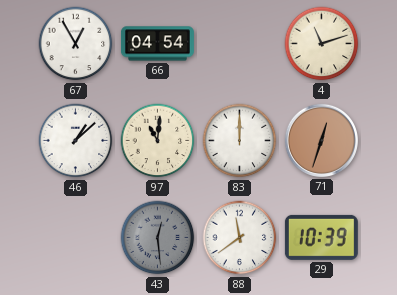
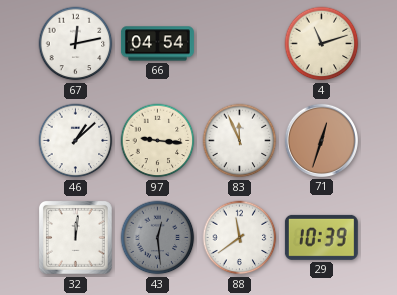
67: 12:55 -> 12:13 (76, 44)
97: 11:01 -> 9:16 (158, 141)
83: 12:00 -> 11:56 (240, 141)
32: none -> 12:01 (76, 238)
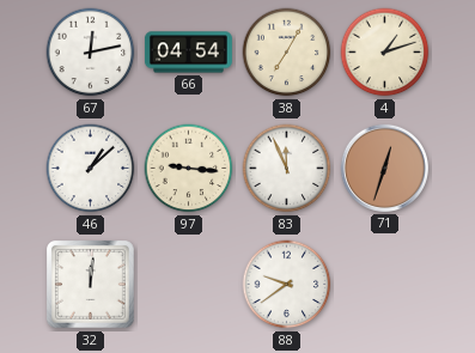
38: none -> 7:05 (287, 53)
4: 11:12 -> 1:12 (385, 53)
43: 12:29 -> none (158, 238)
88: 11:39 -> 9:39 (287, 285)
29: 10:39 -> none (321, 237)
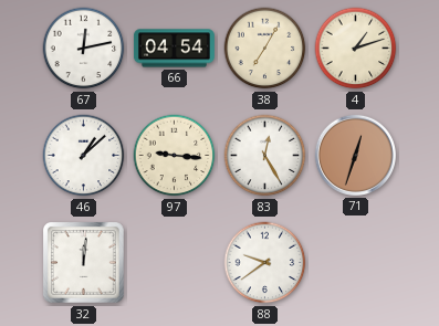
83: 11:56 -> 12:25 (265, 156)
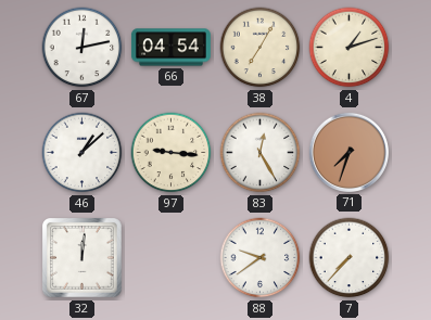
71: 12:33 -> 7:33 (348, 152)
7: none -> 7:37 (350, 258)
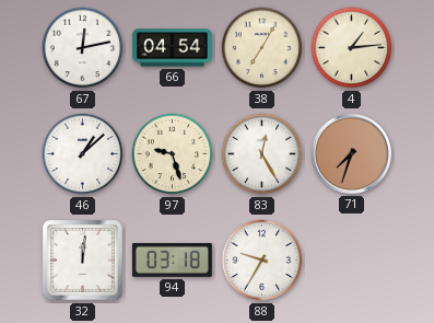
4: 1:12 -> 1:14 (352, 48)
97: 9:16 -> 9:27 (173, 154)
94: none -> 03:18 (172, 259)
88: 9:39 -> 9:35 (262, 261)
7: 7:37 -> none (350, 258)
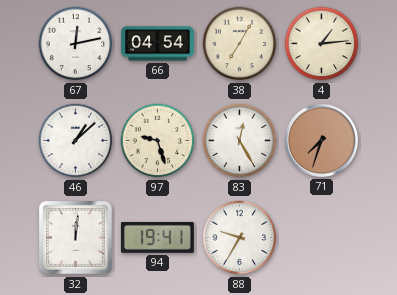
94: 03:18 -> 19:41 (157, 237)
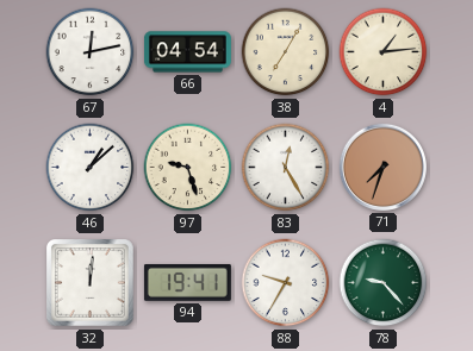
78: none -> 9:23 (384, 283)
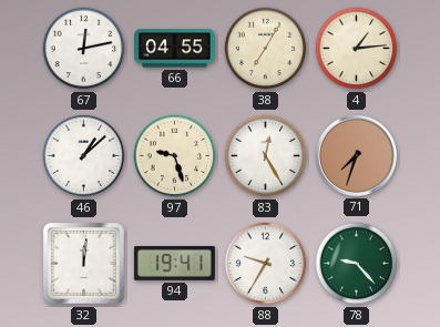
66: 04:54 -> 04:55 (174, 49)
